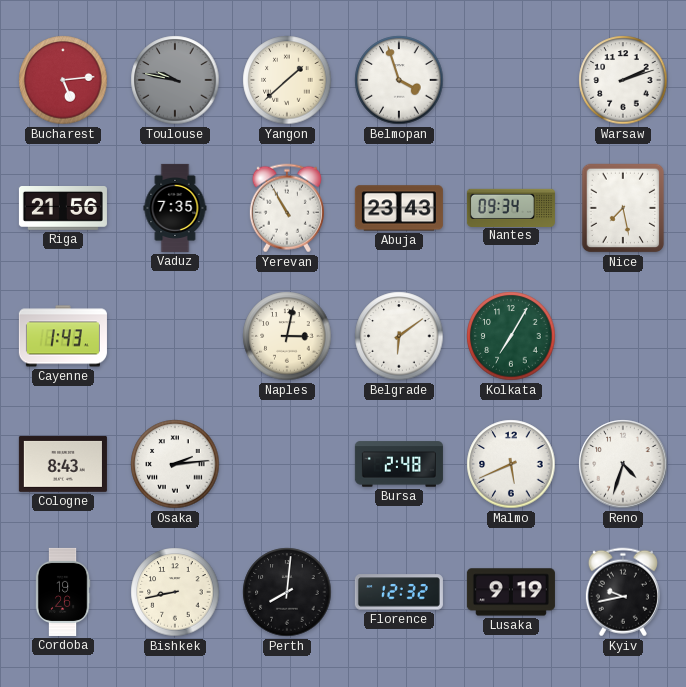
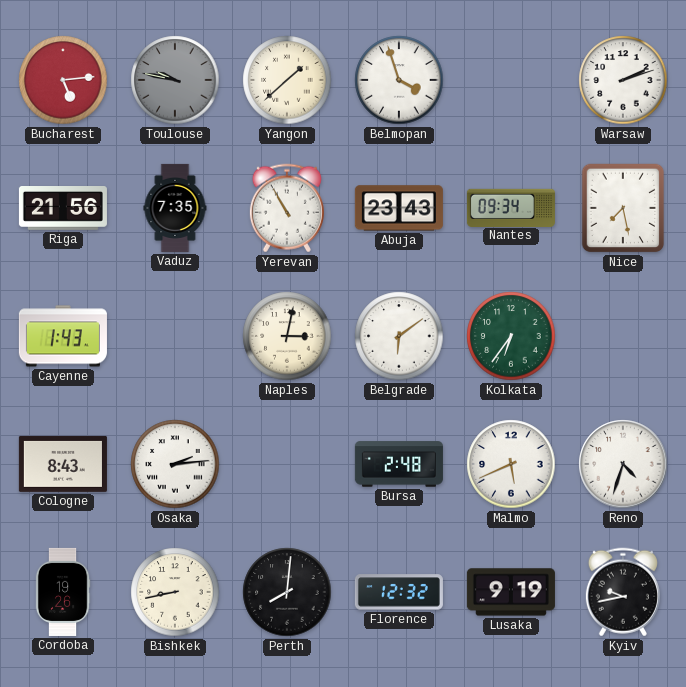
Kolkata: 7:05 -> 6:36 (511, 336)
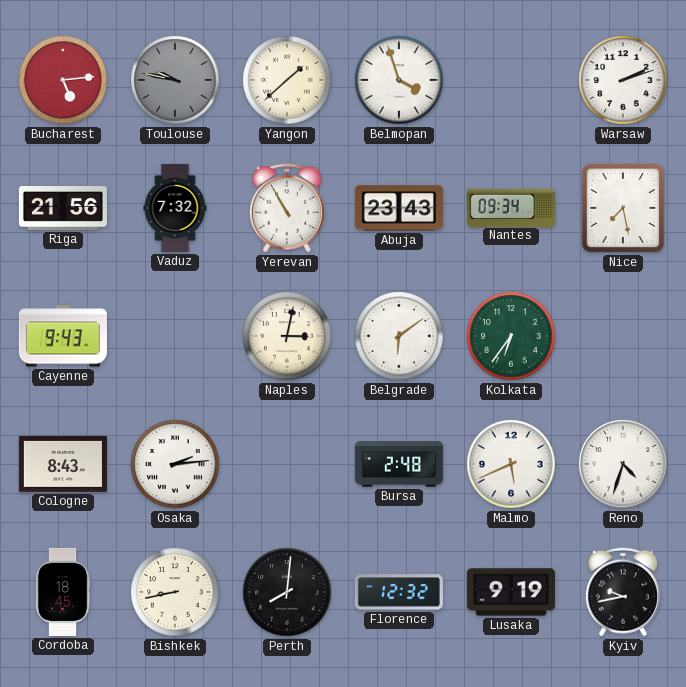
Vaduz: 7:35 -> 7:32 (175, 208)
Cayenne: 1:43 -> 9:43 (63, 336)
Cordoba: 19:26 -> 18:45 (63, 592)
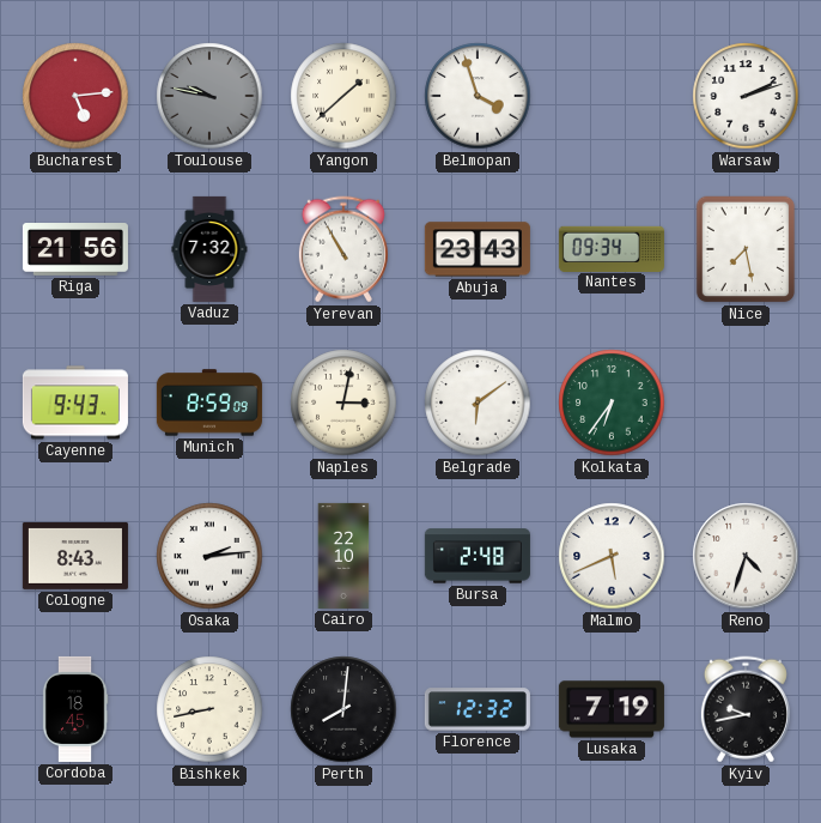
Munich: none -> 8:59 (209, 403)
Cairo: none -> 22:10 (343, 556)
Lusaka: 9:19 -> 7:19 (612, 709)
